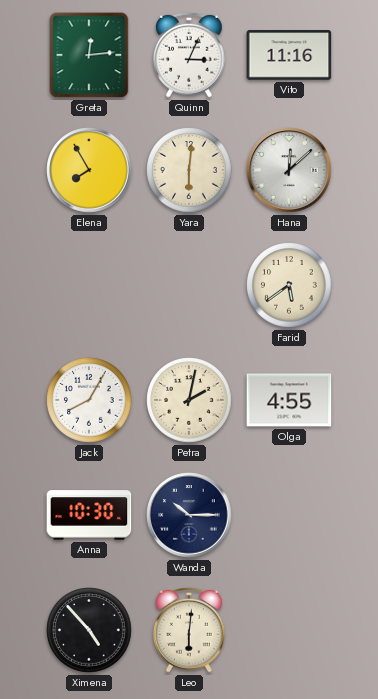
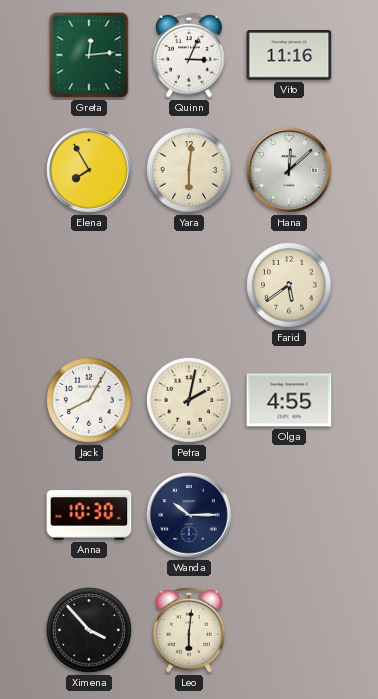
Ximena: 4:53 -> 3:53 (89, 630)
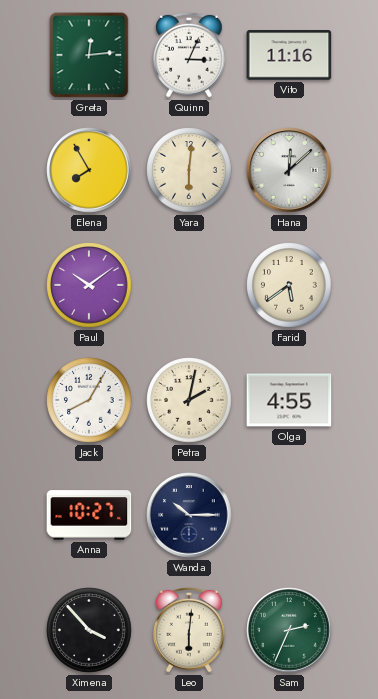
Paul: none -> 10:09 (89, 285)
Anna: 10:30 -> 10:27 (89, 515)
Sam: none -> 2:34 (289, 630)
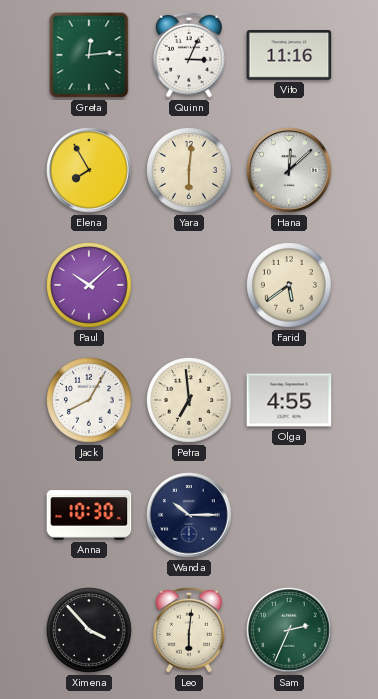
Paul: 10:09 -> 10:08 (89, 285)
Petra: 2:02 -> 6:59 (189, 400)
Anna: 10:27 -> 10:30 (89, 515)
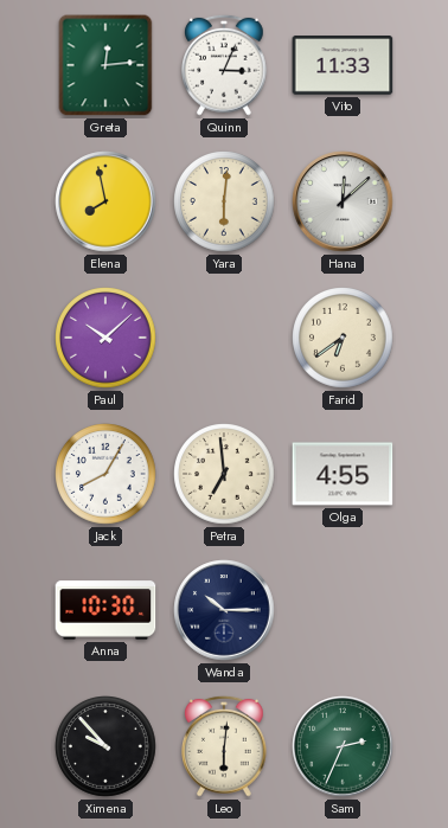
Vito: 11:16 -> 11:33 (343, 65)
Elena: 7:55 -> 7:58 (105, 201)
Farid: 5:39 -> 6:39 (343, 338)
Ximena: 3:53 -> 9:53 (105, 746)
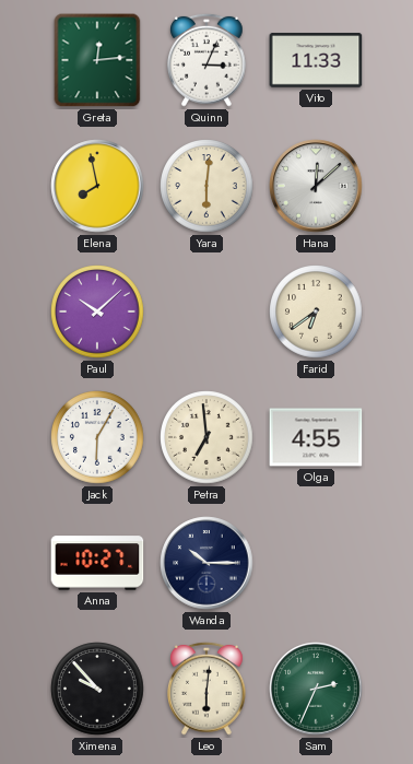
Jack: 8:05 -> 6:05 (97, 437)
Anna: 10:30 -> 10:27 (97, 563)
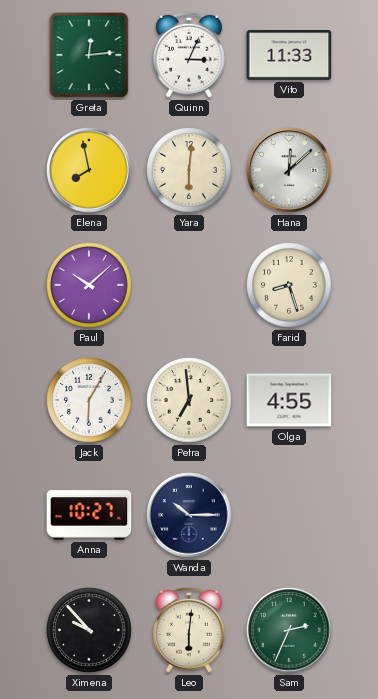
Farid: 6:39 -> 8:27 (289, 285)
